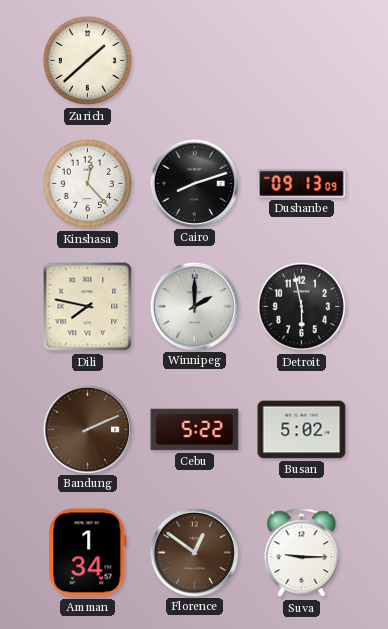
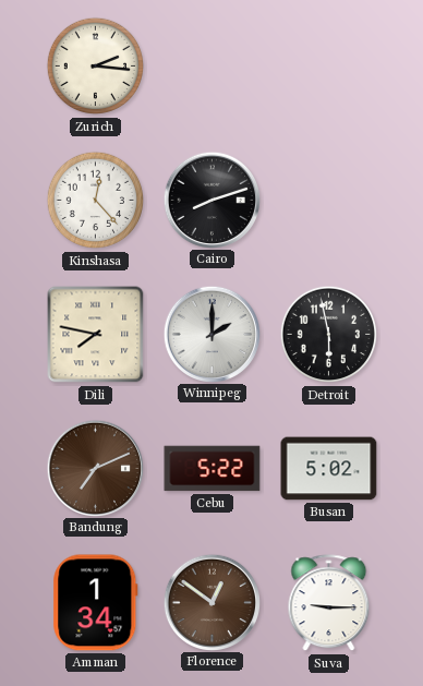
Zurich: 1:38 -> 2:16 (96, 67)
Dushanbe: 09:13 -> none (302, 183)
Bandung: 2:11 -> 7:11 (95, 468)
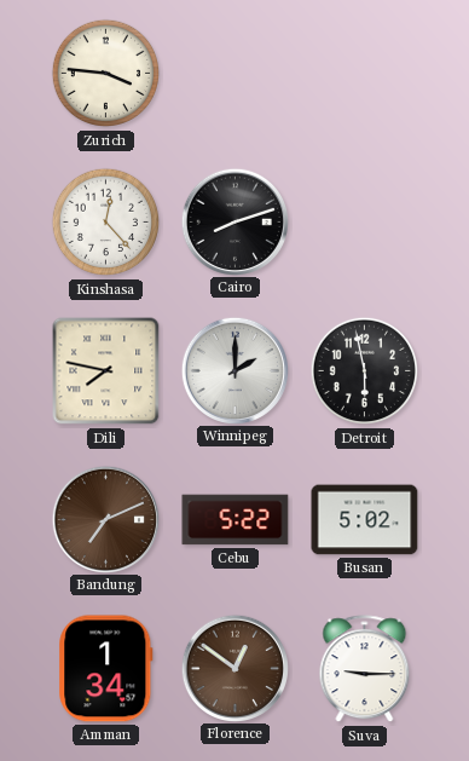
Zurich: 2:16 -> 3:46 (106, 74)
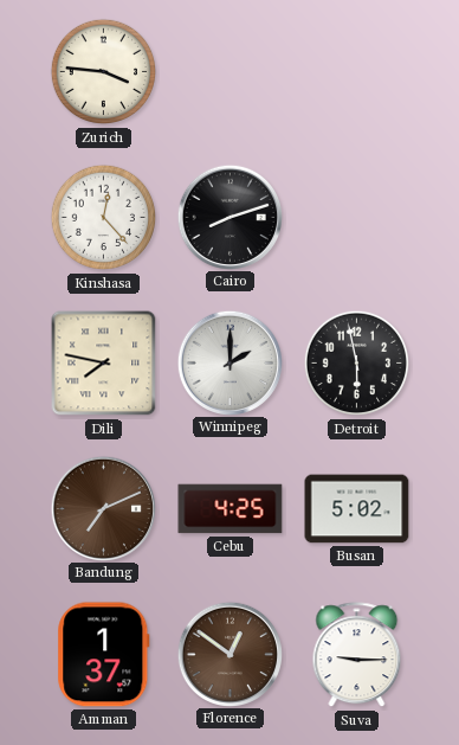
Cebu: 5:22 -> 4:25 (231, 509)
Amman: 1:34 -> 1:37 (104, 655)
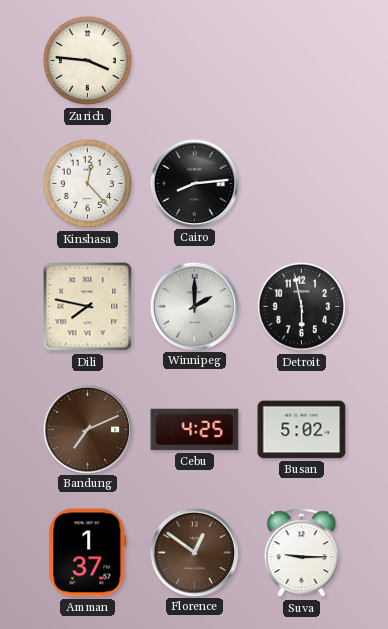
Cairo: 8:12 -> 8:14 (194, 183)
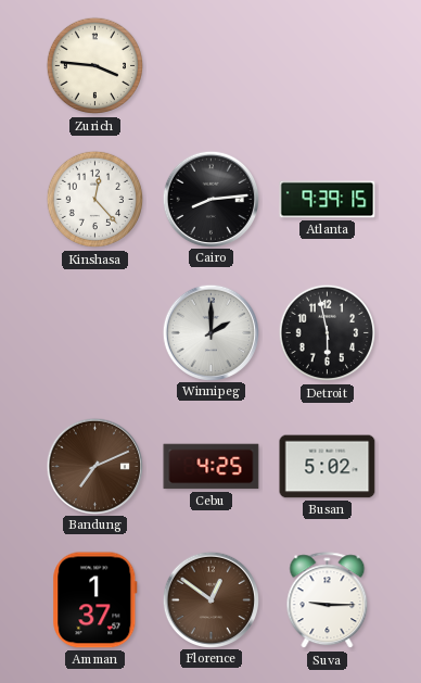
Atlanta: none -> 9:39 (328, 200)
Dili: 7:47 -> none (88, 307)
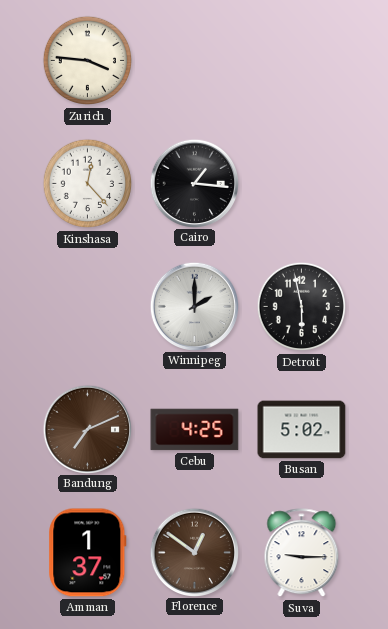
Cairo: 8:14 -> 1:16 (194, 183)
Atlanta: 9:39 -> none (328, 200)
